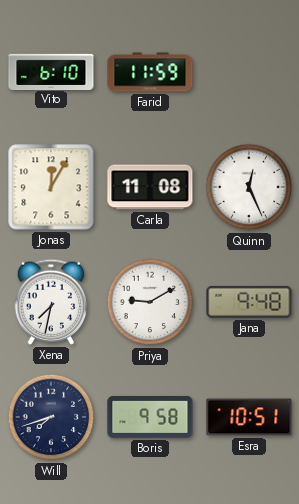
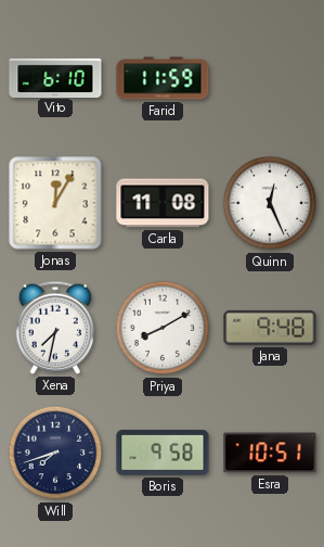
Priya: 9:10 -> 8:10 (163, 328)
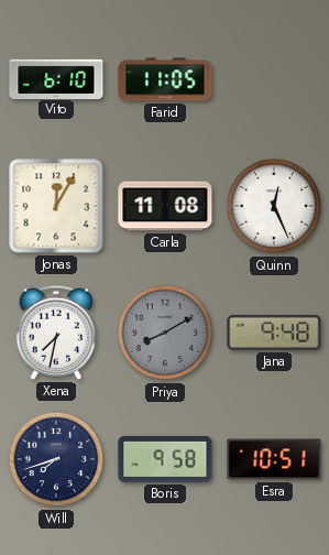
Farid: 11:59 -> 11:05 (165, 79)
Priya dial: white -> grey (165, 333)
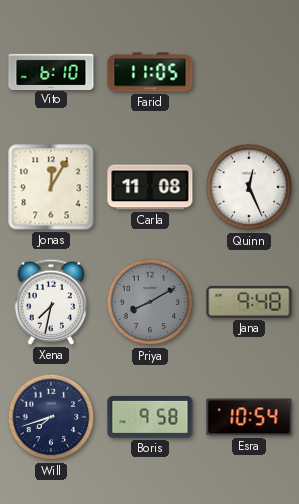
Esra: 10:51 -> 10:54 (249, 417)
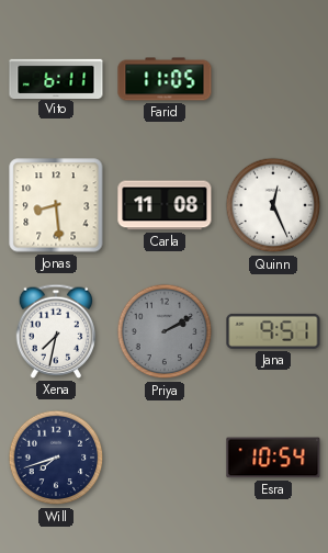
Vito: 6:10 -> 6:11 (56, 78)
Jonas: 12:05 -> 8:29 (56, 205)
Priya: 8:10 -> 2:10 (165, 331)
Jana: 9:48 -> 9:51 (273, 331)
Boris: 9:58 -> none (150, 417)
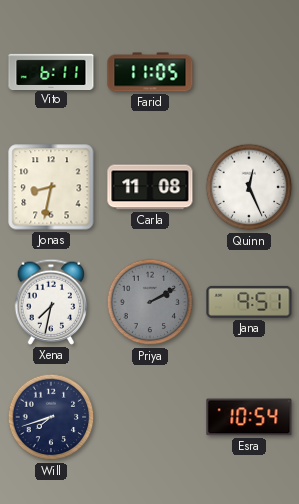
Jonas: 8:29 -> 8:32 (51, 187)
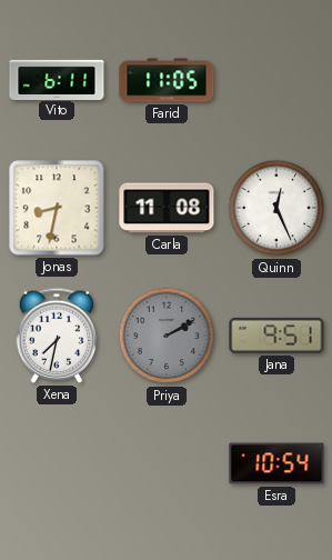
Will: 7:42 -> none (51, 417)
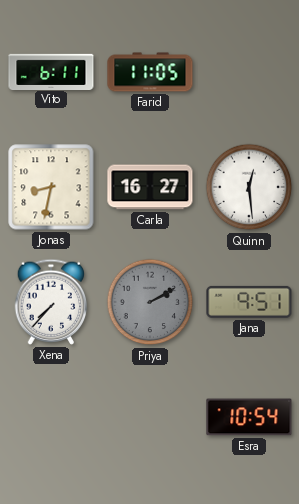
Carla: 11:08 -> 16:27 (150, 187)
Quinn: 12:26 -> 12:29 (249, 187)
Xena: 7:32 -> 7:37 (51, 302)
